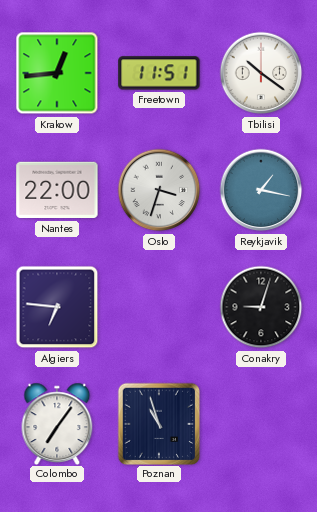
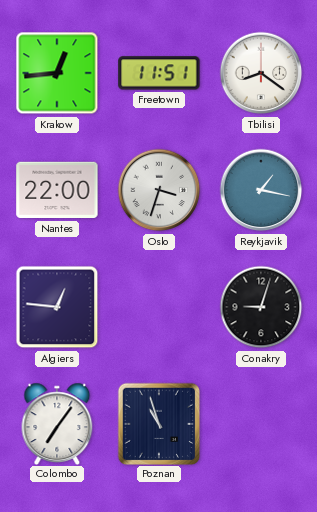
Tbilisi: 10:21 -> 8:21 (261, 73)
Algiers: 6:46 -> 12:46 (57, 307)
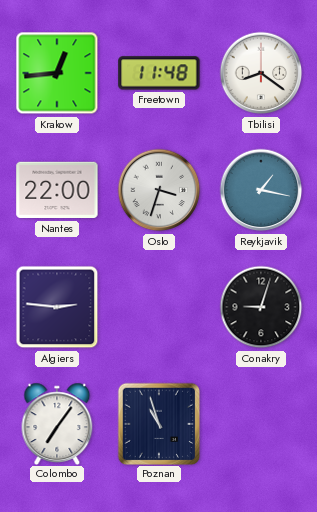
Freetown: 11:51 -> 11:48 (159, 73)
Algiers: 12:46 -> 2:46 (57, 307)
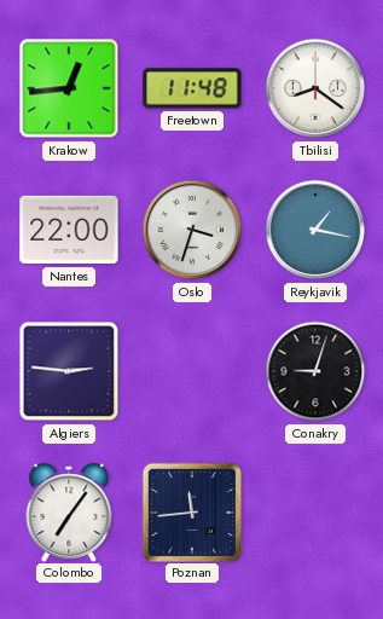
Poznan: 10:57 -> 11:44 (191, 511)
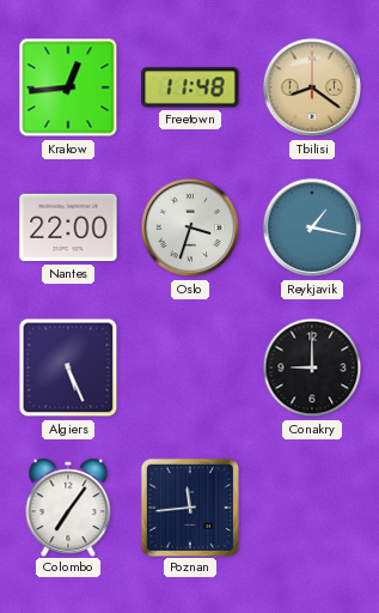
Tbilisi dial: white -> champagne (312, 87)
Algiers: 2:46 -> 5:26 (68, 368)
Conakry: 9:03 -> 9:00 (312, 368)
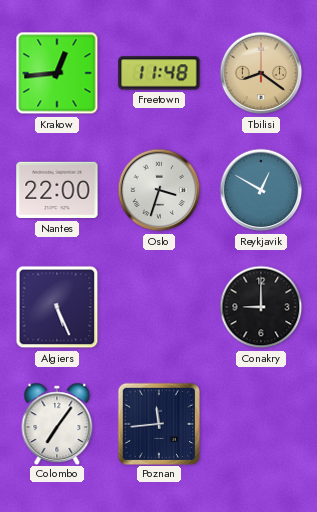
Reykjavik: 1:17 -> 12:50 (261, 190)
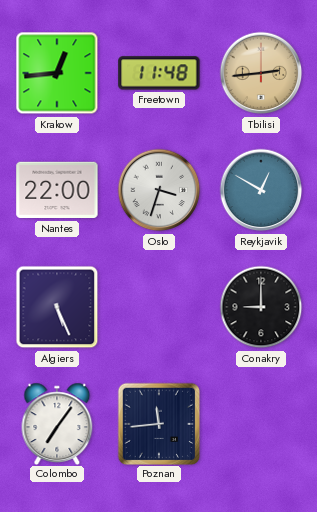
Tbilisi: 8:21 -> 2:44 (261, 73)
